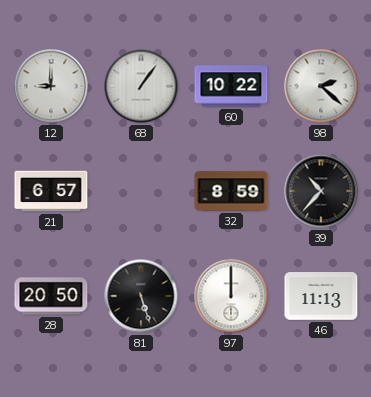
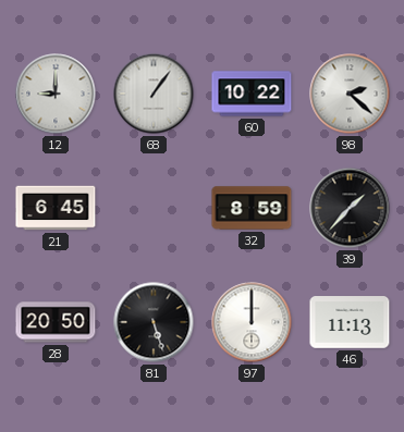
21: 6:57 -> 6:45 (56, 208)
39: 10:37 -> 1:37 (350, 208)
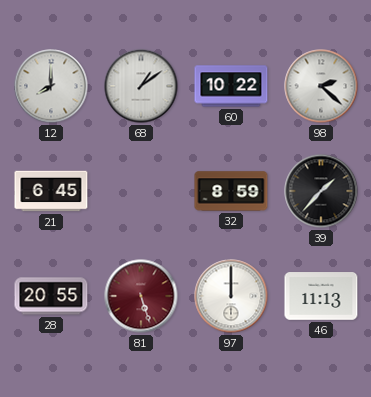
12: 9:00 -> 8:00 (51, 86)
68: 1:06 -> 1:09 (141, 86)
28: 20:50 -> 20:55 (51, 296)
81 dial: black -> burgundy (141, 296)
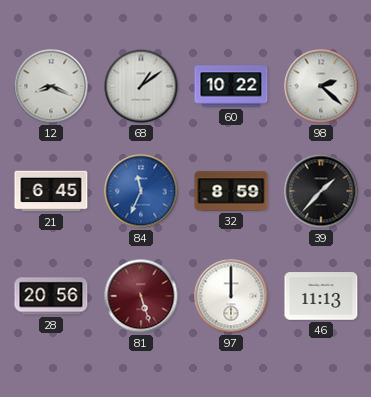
12: 8:00 -> 8:19 (51, 86)
84: none -> 11:34 (141, 191)
28: 20:55 -> 20:56 (51, 296)
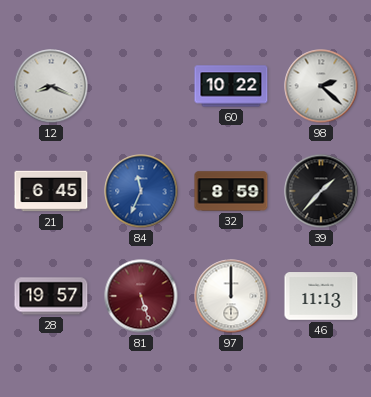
68: 1:09 -> none (141, 86)
28: 20:56 -> 19:57 (51, 296)
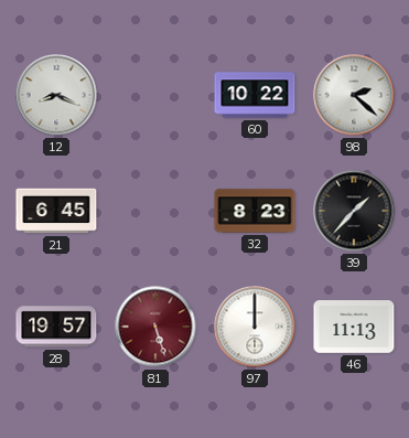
84: 11:34 -> none (141, 191)
32: 8:59 -> 8:23 (255, 211)
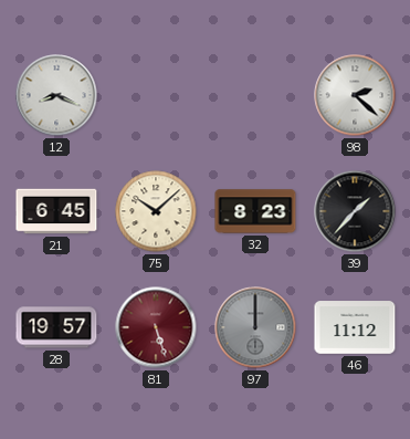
60: 10:22 -> none (255, 95)
75: none -> 10:08 (156, 211)
97 dial: white -> grey (255, 327)
46: 11:13 -> 11:12 (355, 327)
